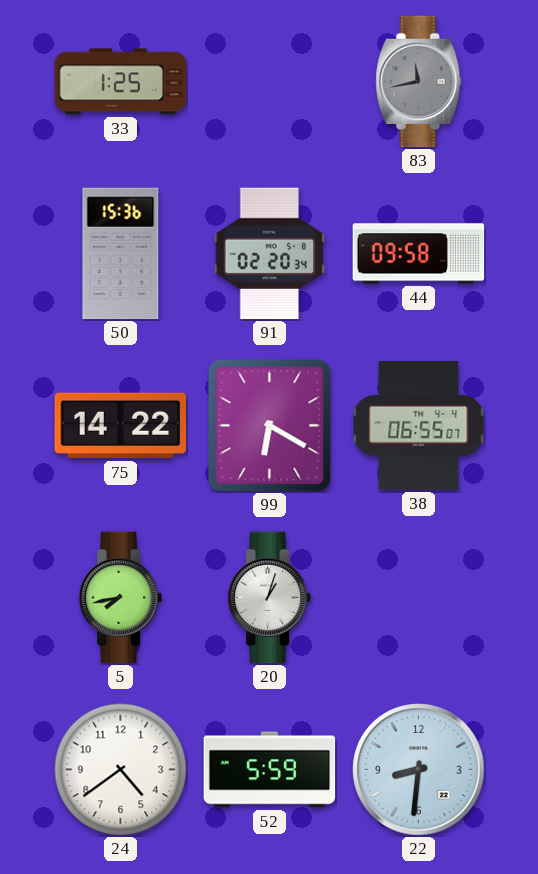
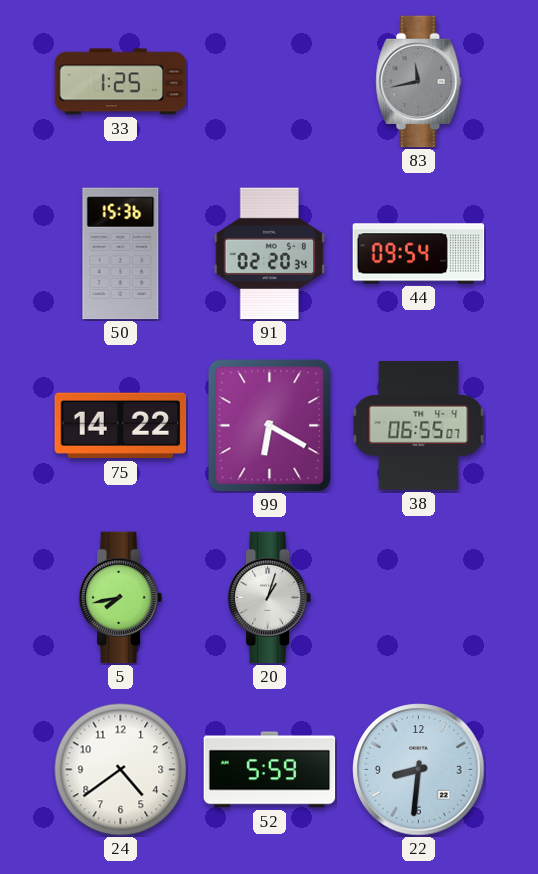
44: 09:58 -> 09:54 (419, 254)
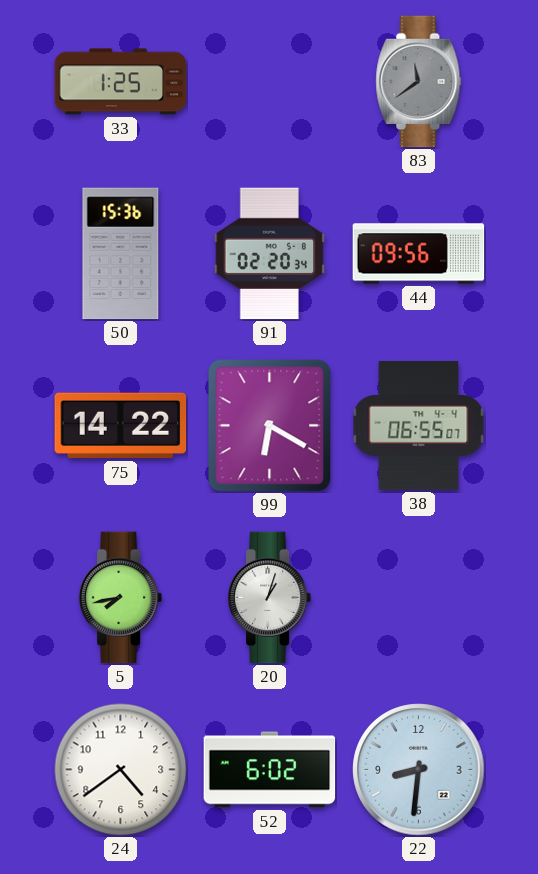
83: 11:43 -> 11:39 (419, 82)
44: 09:54 -> 09:56 (419, 254)
52: 5:59 -> 6:02 (270, 770)
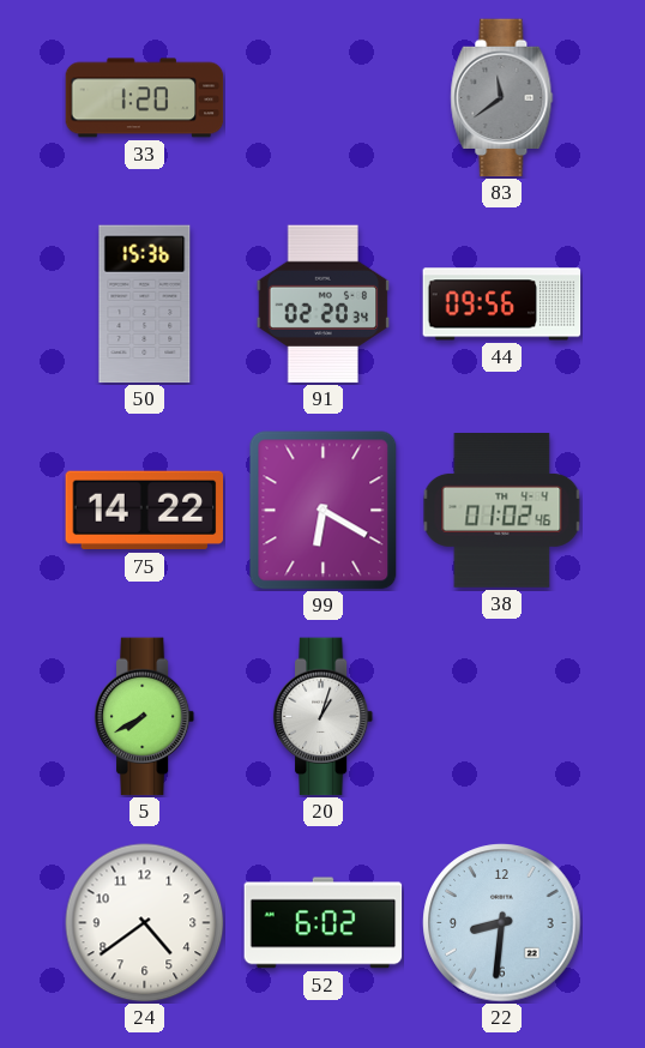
33: 1:25 -> 1:20 (145, 98)
38: 06:55 -> 01:02 (502, 511)
5: 7:43 -> 7:40 (145, 717)
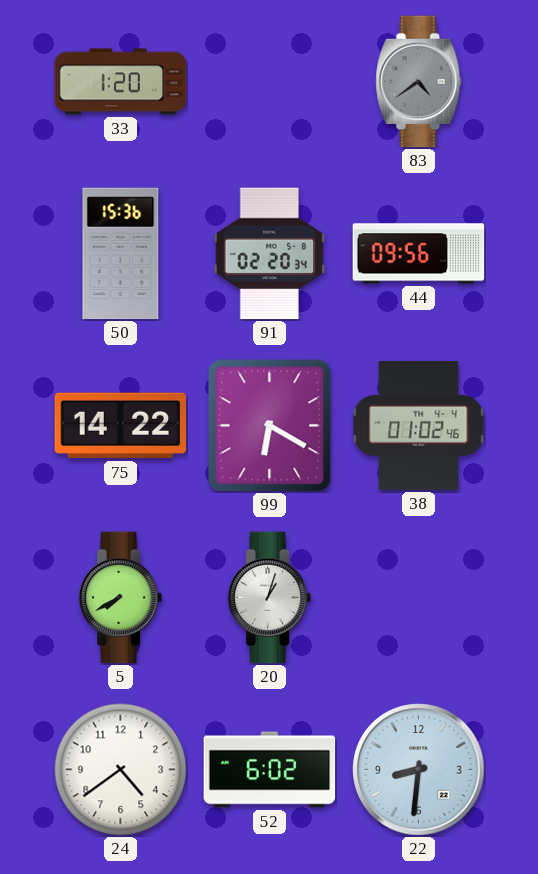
83: 11:39 -> 4:39 (419, 82)
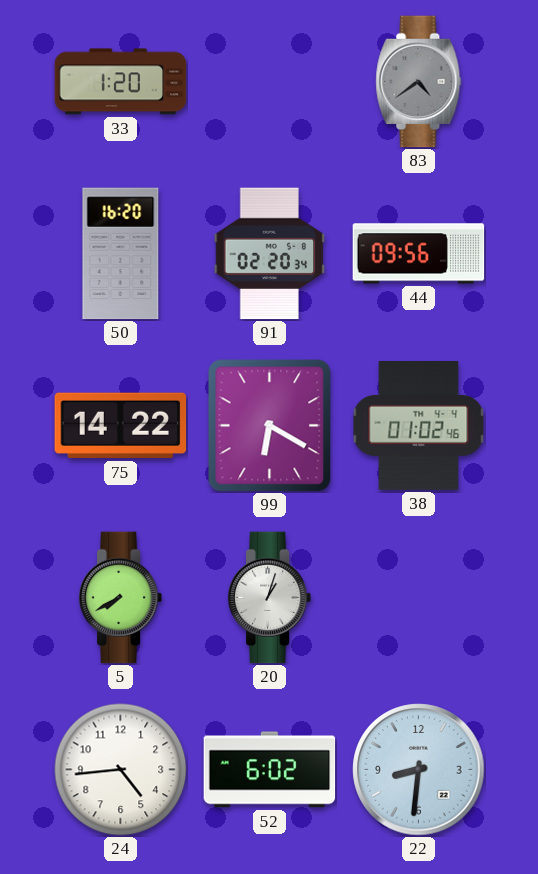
50: 15:36 -> 16:20 (121, 254)
24: 4:39 -> 4:44 (121, 770)
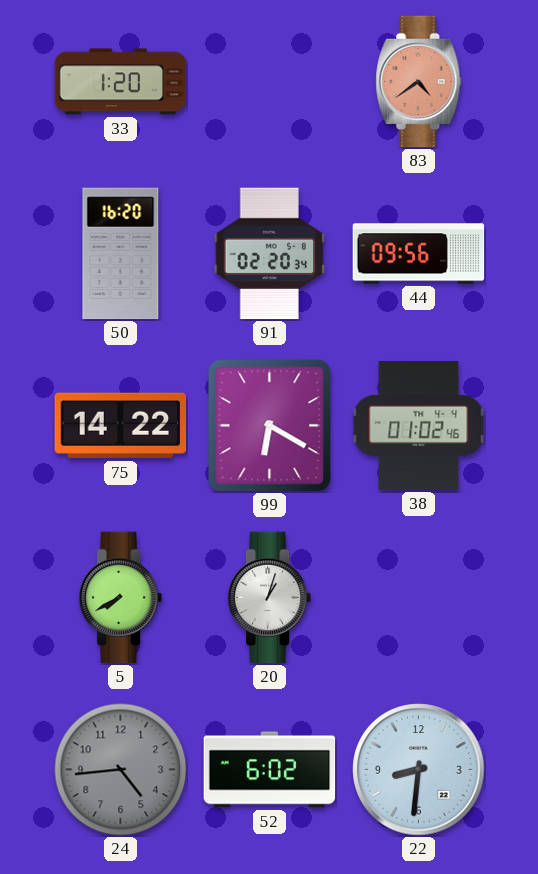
83 dial: grey -> salmon (419, 82)
24 dial: white -> grey (121, 770)
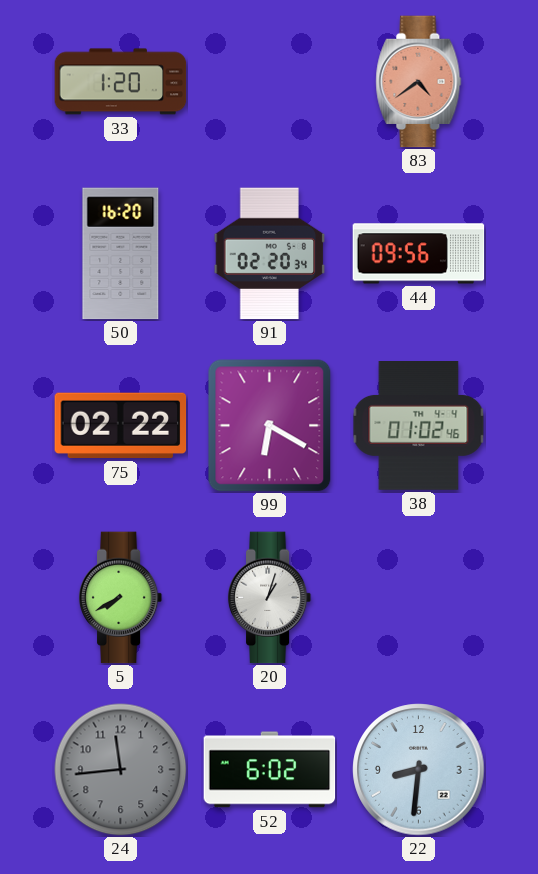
75: 14:22 -> 02:22 (121, 426)
24: 4:44 -> 11:44 (121, 770)
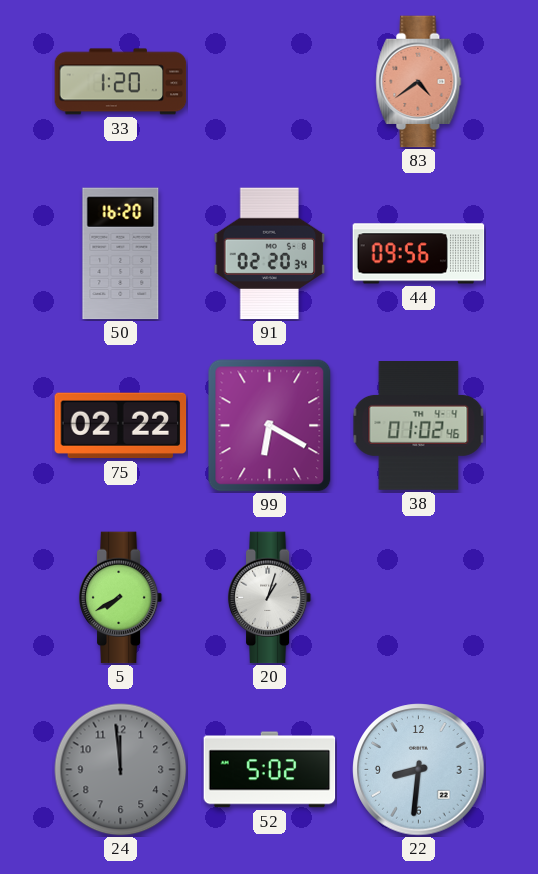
24: 11:44 -> 11:59 (121, 770)
52: 6:02 -> 5:02 (270, 770)
